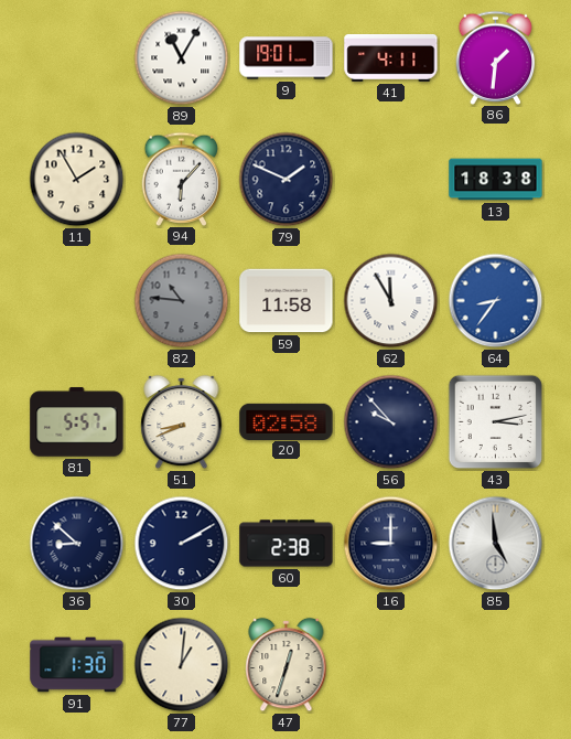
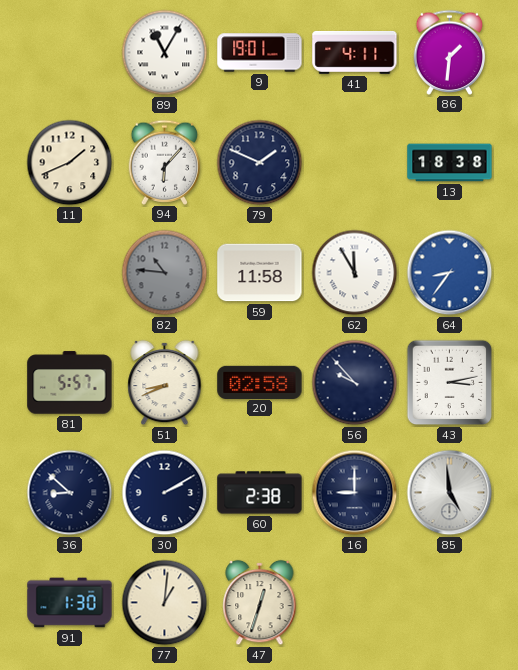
11: 1:55 -> 1:41 (70, 163)
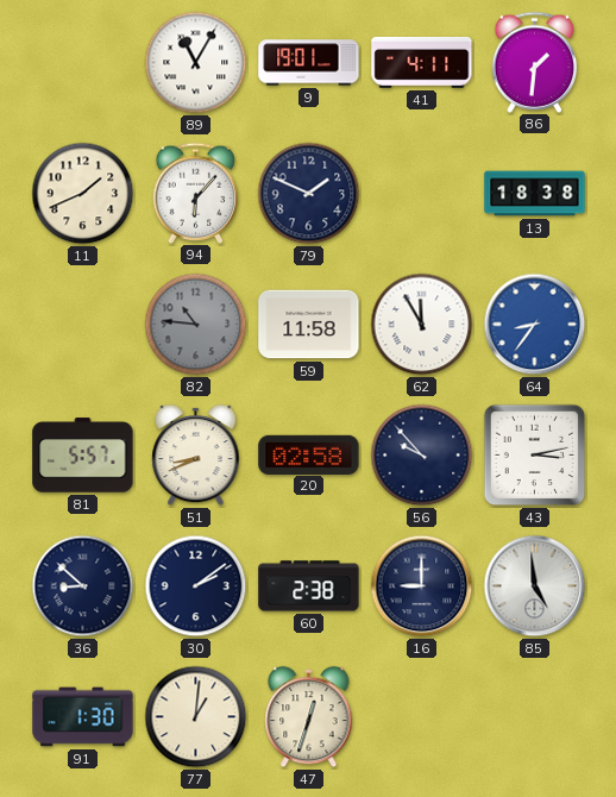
30: 2:10 -> 2:09 (196, 586)
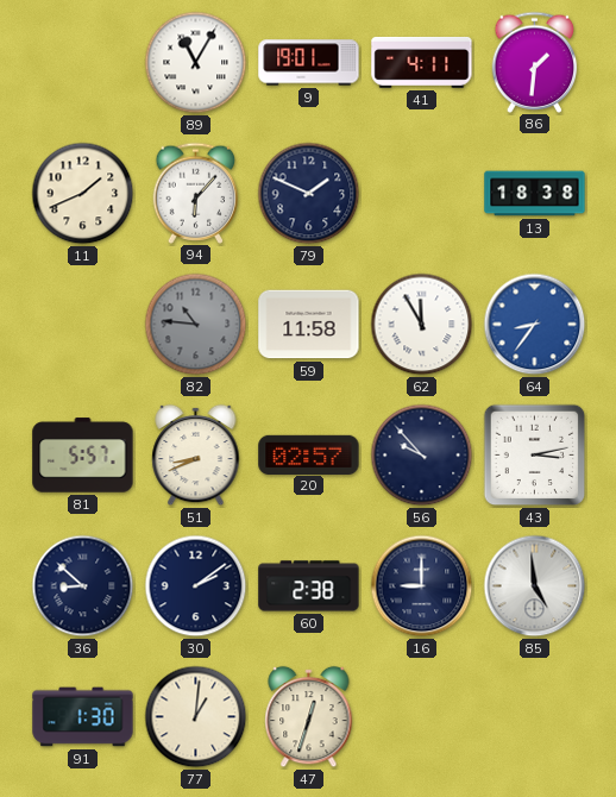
20: 02:58 -> 02:57 (309, 454)
